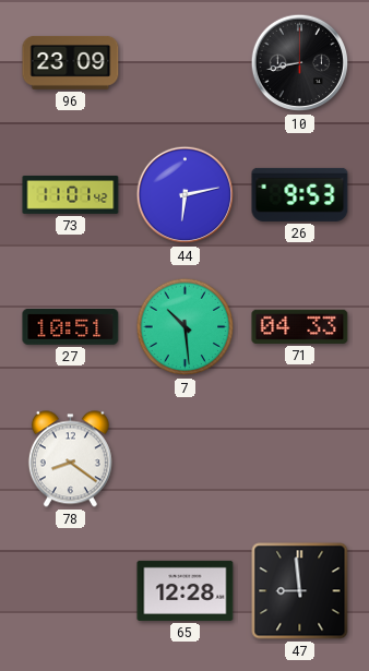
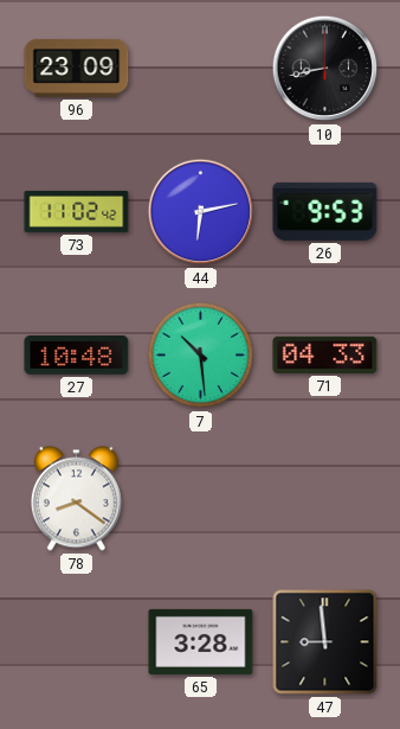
73: 11:01 -> 11:02 (77, 211)
27: 10:51 -> 10:48 (77, 354)
65: 12:28 -> 3:28 (201, 641)
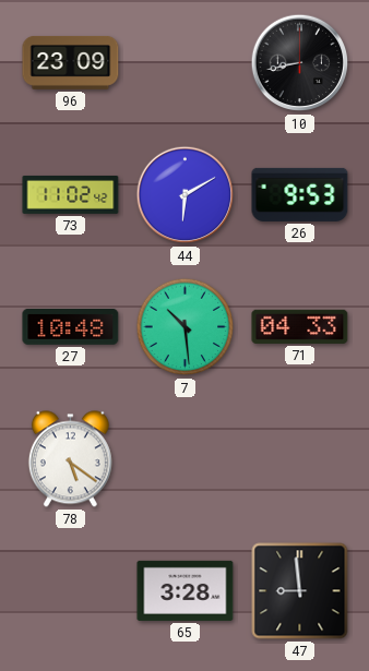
44: 6:13 -> 6:10 (186, 195)
78: 8:21 -> 5:21 (70, 459)
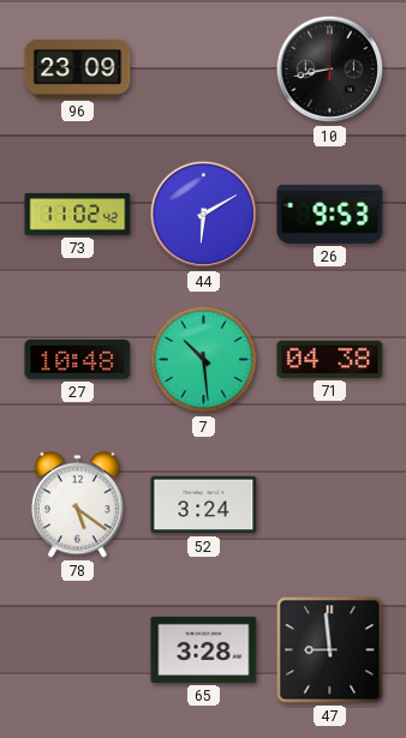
71: 04:33 -> 04:38 (330, 359)
52: none -> 3:24 (204, 505)
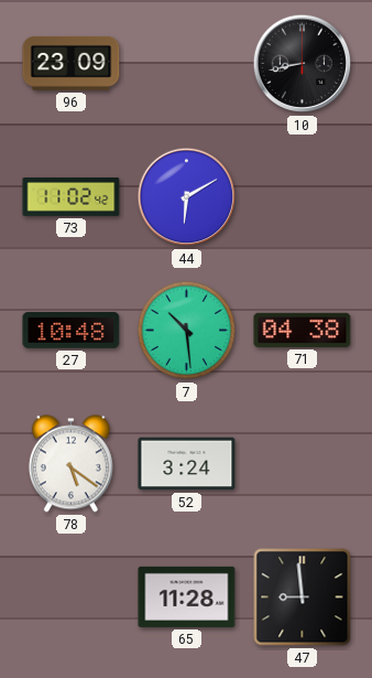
26: 9:53 -> none (330, 214)
65: 3:28 -> 11:28 (187, 596)
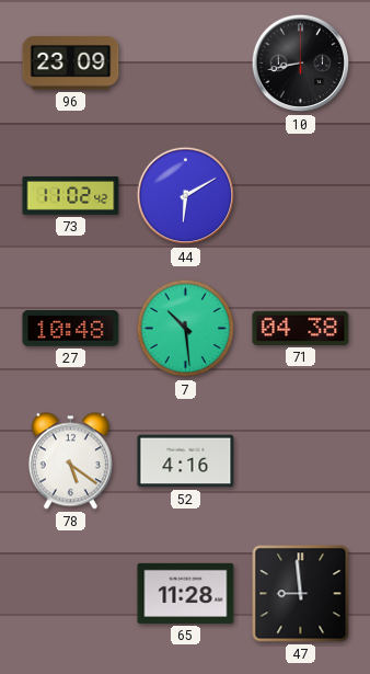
52: 3:24 -> 4:16 (186, 461)
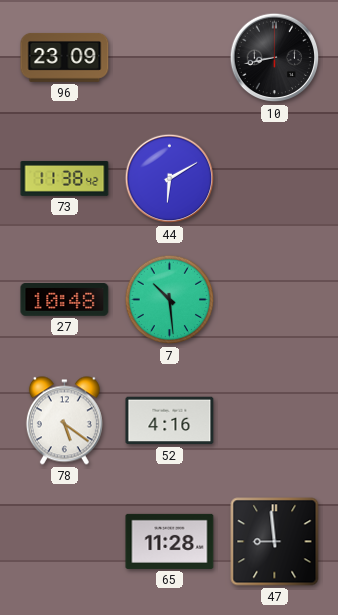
73: 11:02 -> 11:38 (65, 178)
71: 04:38 -> none (301, 328)
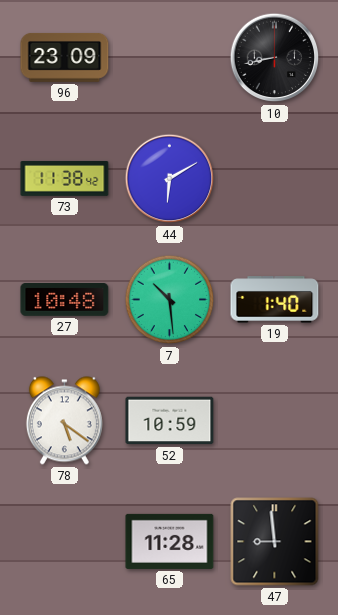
19: none -> 1:40 (275, 300)
52: 4:16 -> 10:59 (170, 421)
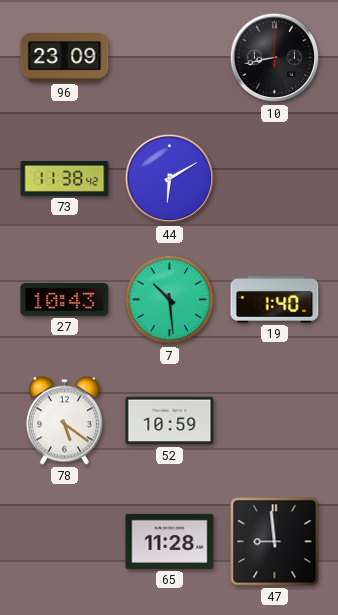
27: 10:48 -> 10:43 (65, 299)
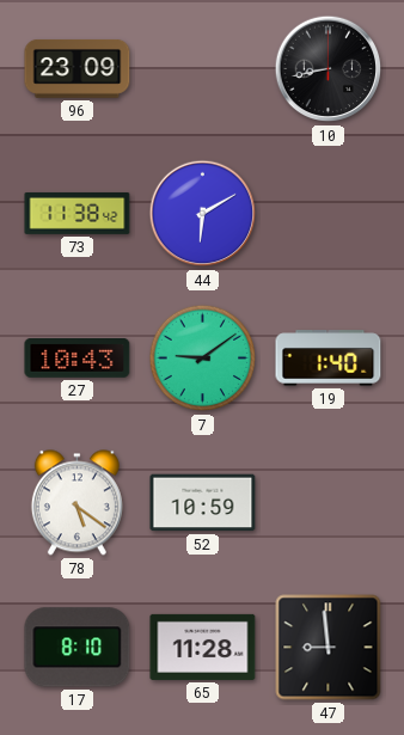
7: 10:29 -> 9:09 (203, 359)
17: none -> 8:10 (78, 648)
